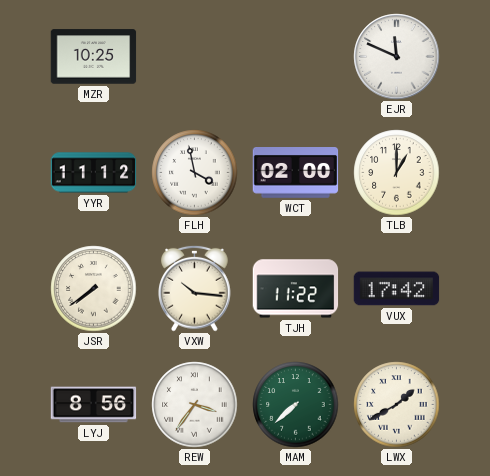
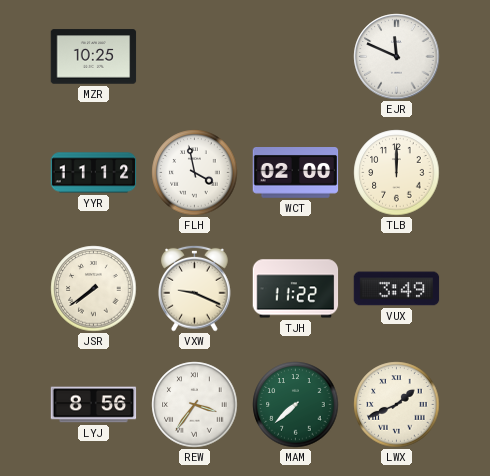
TLB: 1:00 -> 12:00 (397, 173)
VXW: 10:16 -> 9:19 (195, 288)
VUX: 17:42 -> 3:49 (397, 289)
LWX: 1:40 -> 1:41 (397, 405)
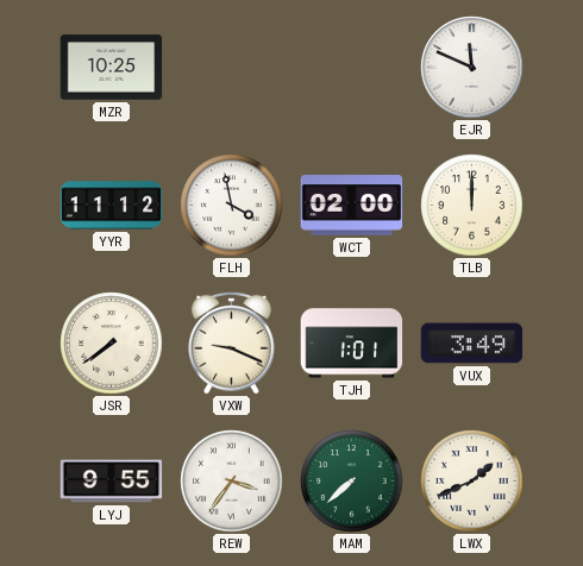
TJH: 11:22 -> 1:01 (352, 344)
LYJ: 8:56 -> 9:55 (112, 482)
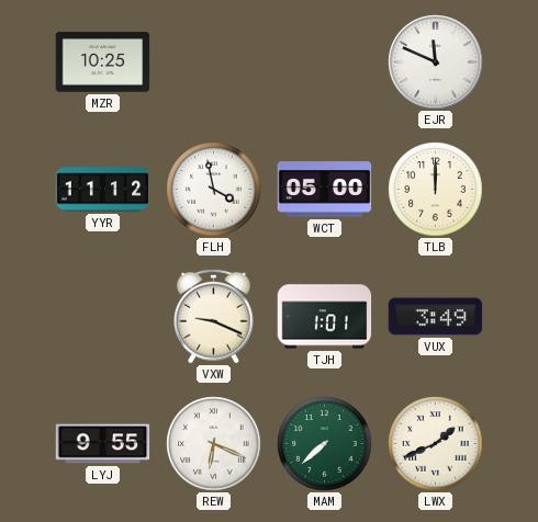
WCT: 02:00 -> 05:00 (325, 190)
JSR: 7:39 -> none (112, 344)
REW: 3:36 -> 6:19 (214, 444)
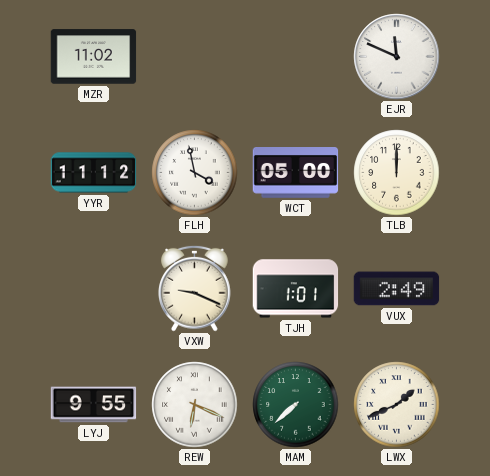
MZR: 10:25 -> 11:02 (94, 57)
VUX: 3:49 -> 2:49 (397, 289)
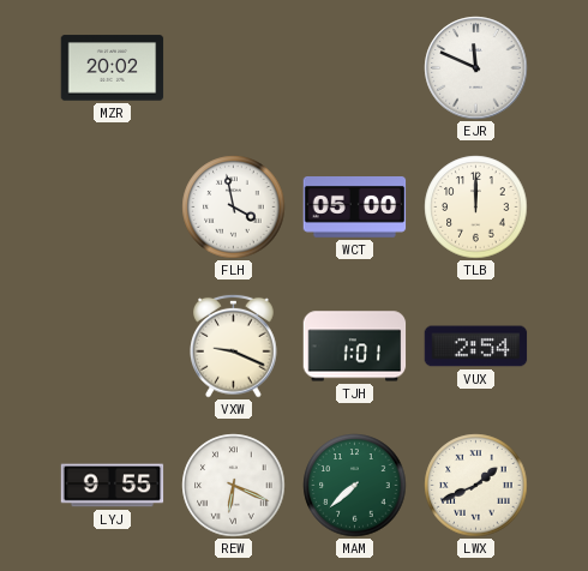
MZR: 11:02 -> 20:02 (113, 68)
YYR: 11:12 -> none (94, 173)
VUX: 2:49 -> 2:54 (476, 347)
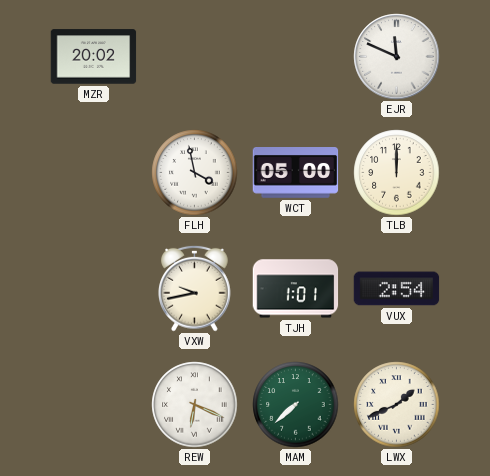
VXW: 9:19 -> 9:43 (195, 288)
LYJ: 9:55 -> none (113, 486)
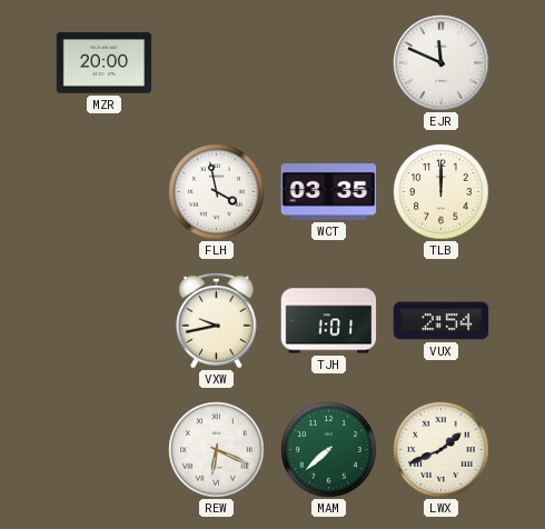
MZR: 20:02 -> 20:00 (105, 63)
WCT: 05:00 -> 03:35 (329, 192)
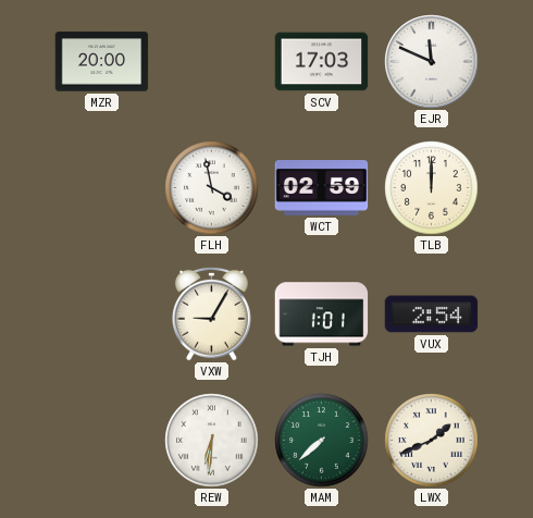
SCV: none -> 17:03 (322, 62)
WCT: 03:35 -> 02:59 (322, 188)
VXW: 9:43 -> 9:05 (212, 313)
REW: 6:19 -> 6:31 (212, 441)
